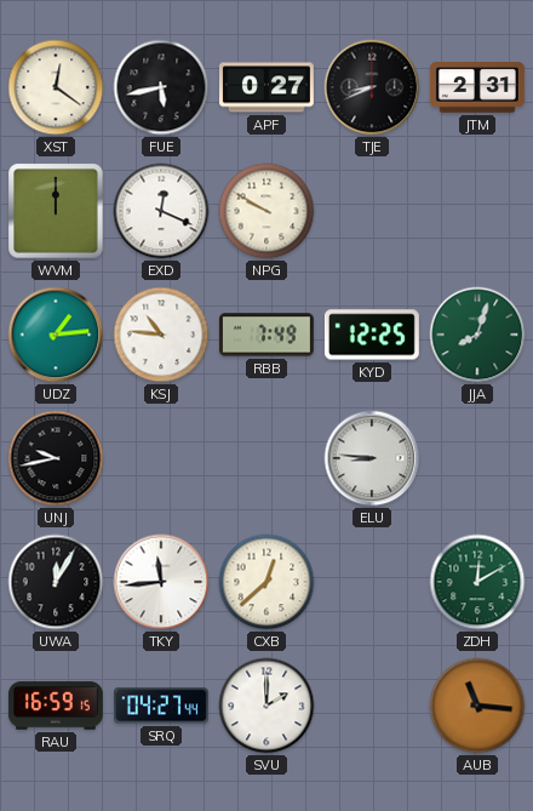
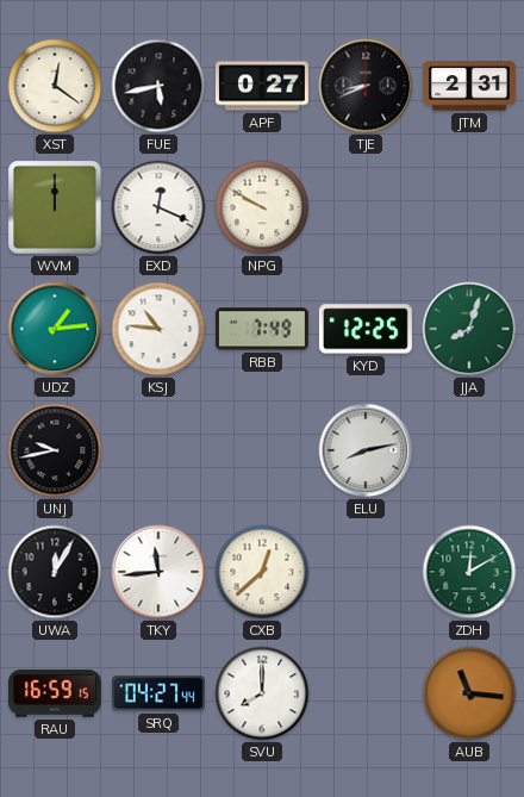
ELU: 8:46 -> 8:13 (366, 450)
SVU: 2:00 -> 8:00 (262, 693)
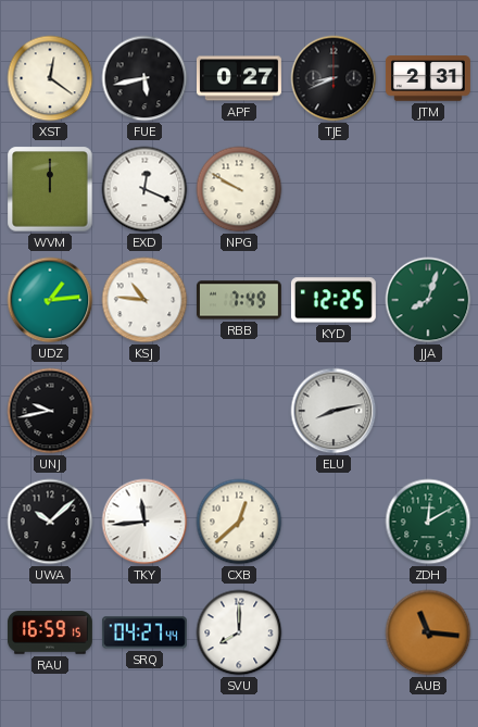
UWA: 12:05 -> 10:08 (50, 522)
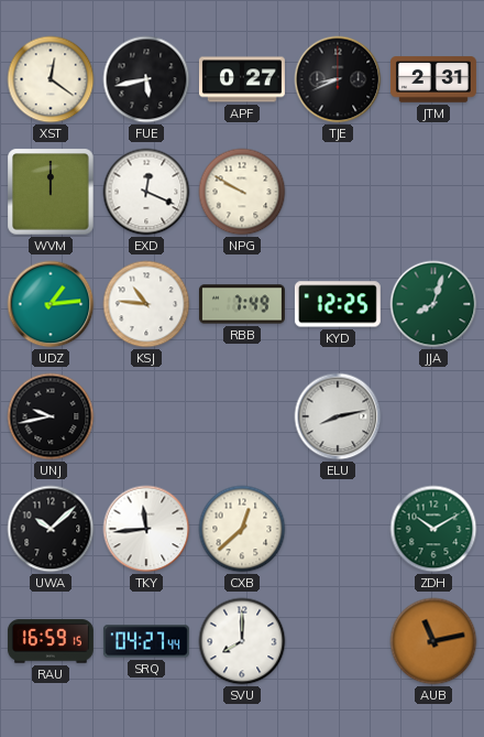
ZDH: 12:10 -> 10:10 (433, 529)
AUB: 11:16 -> 11:13 (433, 641)
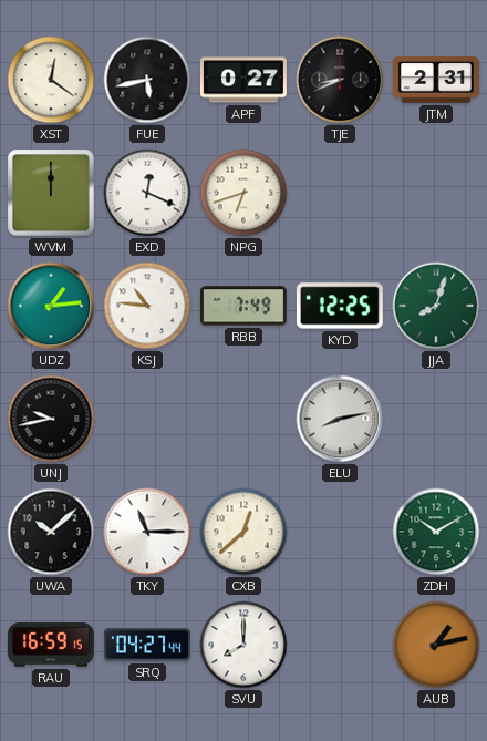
NPG: 9:50 -> 6:42 (244, 193)
TKY: 11:44 -> 11:15 (147, 532)
AUB: 11:13 -> 1:13 (436, 645)
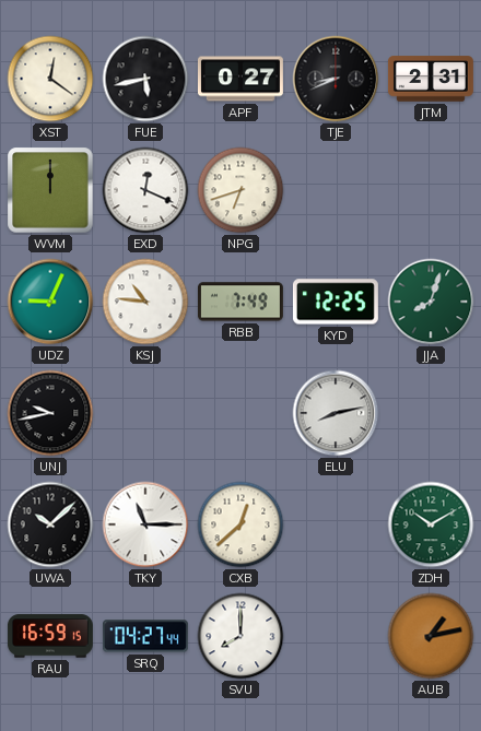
UDZ: 1:14 -> 9:04 (50, 302)
